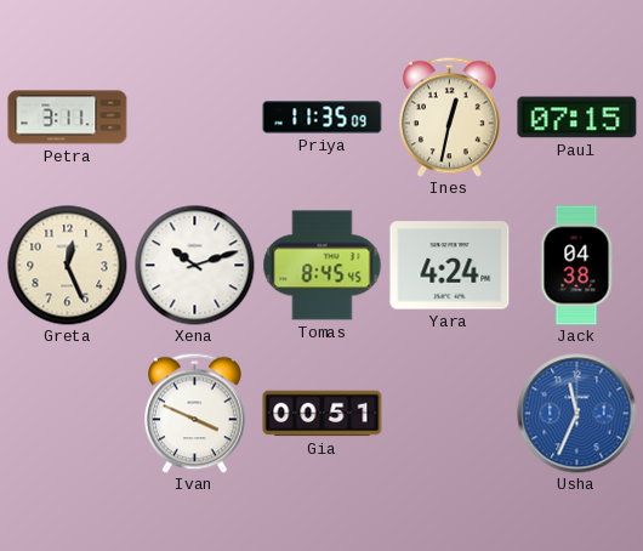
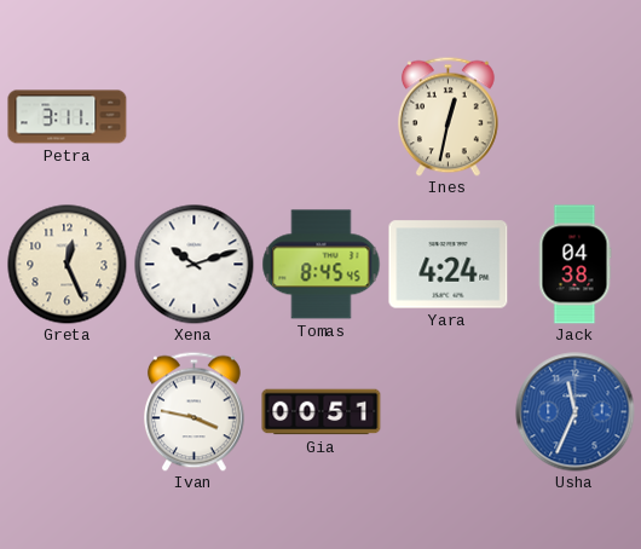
Priya: 11:35 -> none (323, 118)
Paul: 07:15 -> none (577, 118)
Ivan: 3:49 -> 3:47 (194, 411)
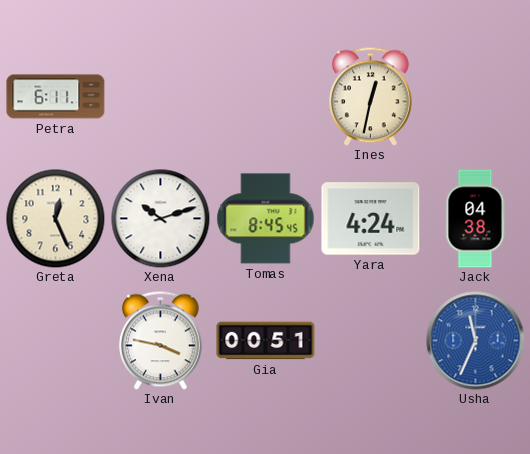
Petra: 3:11 -> 6:11 (56, 97)
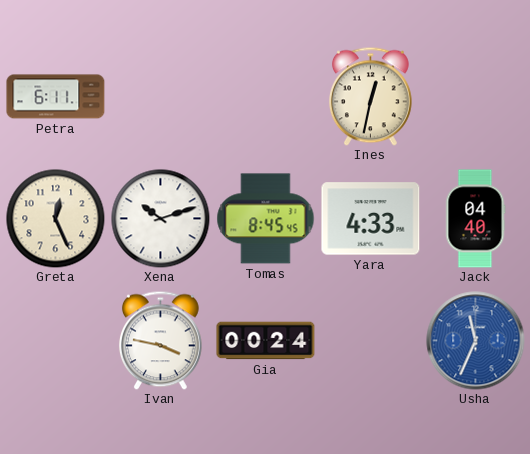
Yara: 4:24 -> 4:33 (371, 219)
Jack: 04:38 -> 04:40 (475, 219)
Gia: 00:51 -> 00:24 (266, 341)
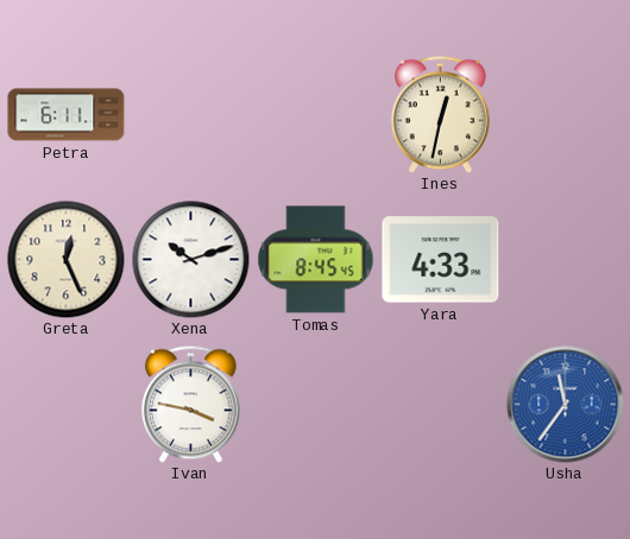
Jack: 04:40 -> none (475, 219)
Gia: 00:24 -> none (266, 341)
Usha: 11:34 -> 11:36 (566, 405)
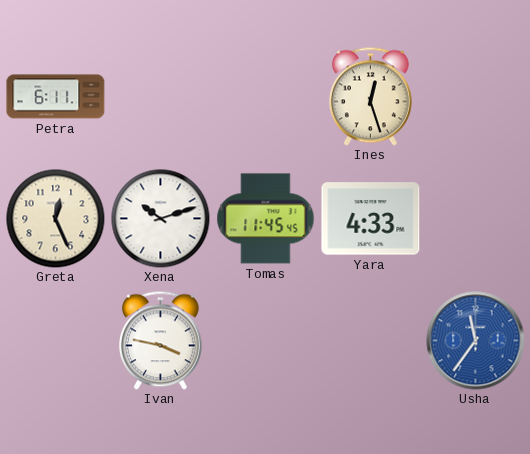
Ines: 12:32 -> 12:27 (370, 96)
Tomas: 8:45 -> 11:45 (266, 219)
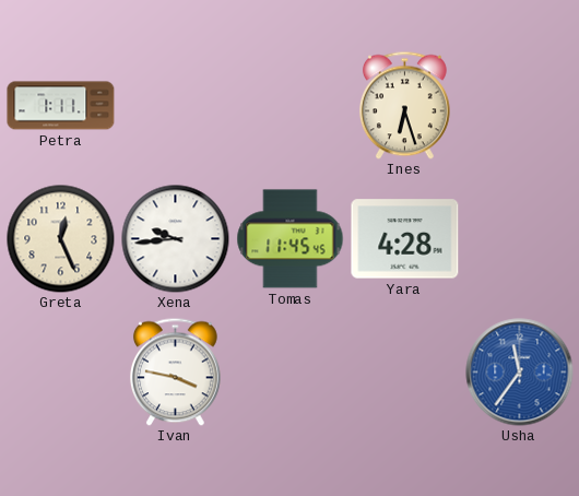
Petra: 6:11 -> 1:11 (61, 106)
Ines: 12:27 -> 6:27 (404, 105)
Xena: 10:12 -> 9:44 (176, 239)
Yara: 4:33 -> 4:28 (405, 239)
